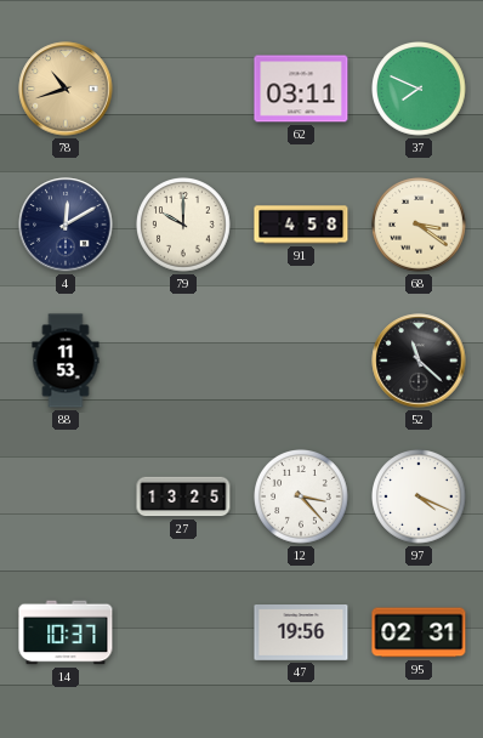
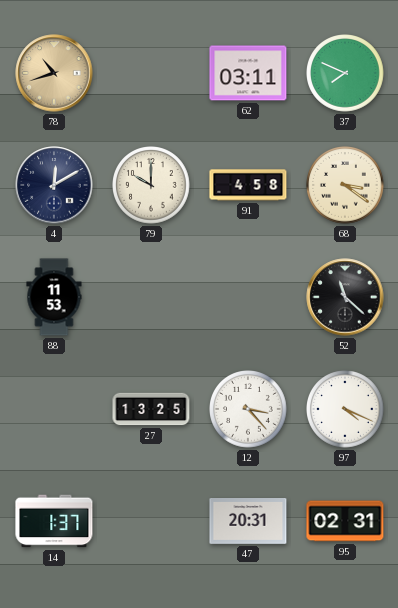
14: 10:37 -> 1:37 (54, 521)
47: 19:56 -> 20:31 (248, 522)
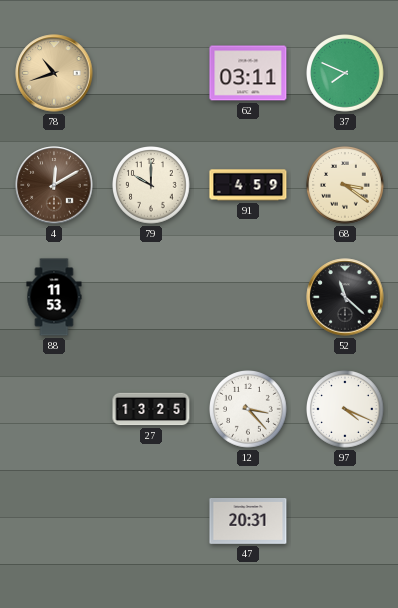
4 dial: navy -> brown (54, 185)
91: 4:58 -> 4:59 (248, 185)
14: 1:37 -> none (54, 521)
95: 02:31 -> none (345, 521)
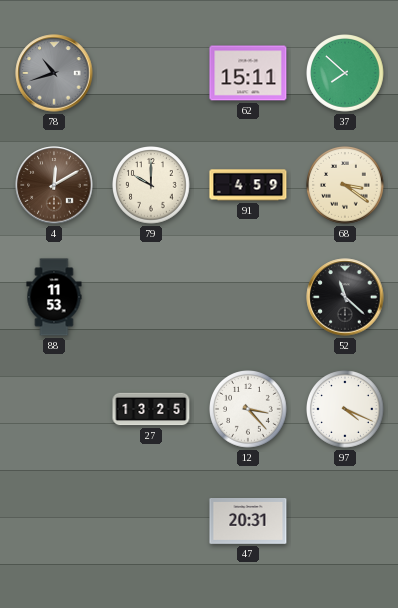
78 dial: champagne -> grey (54, 73)
62: 03:11 -> 15:11 (248, 73)
37: 7:49 -> 7:52 (346, 74)
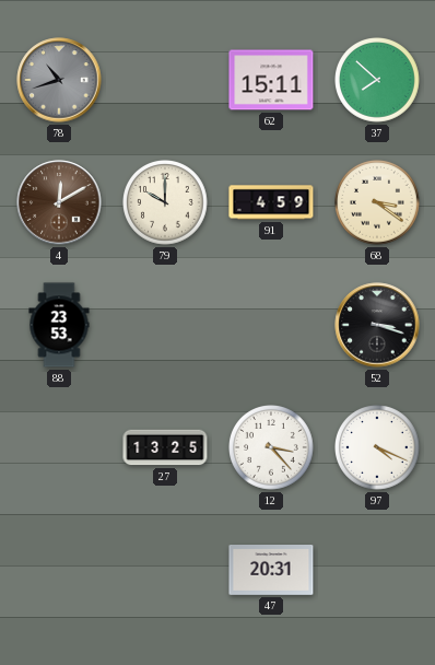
88: 11:53 -> 23:53 (59, 325)
52: 11:22 -> 3:18 (377, 325)
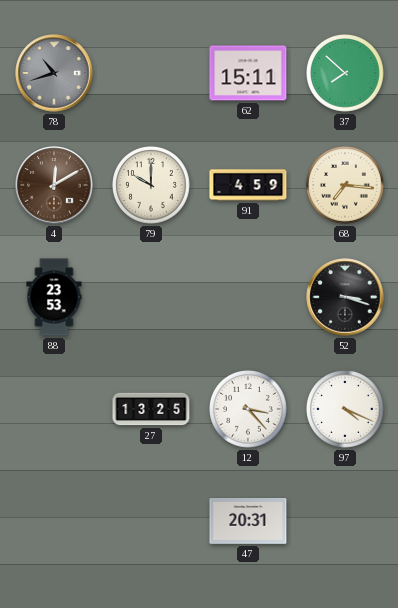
68: 3:21 -> 7:16 (346, 186)
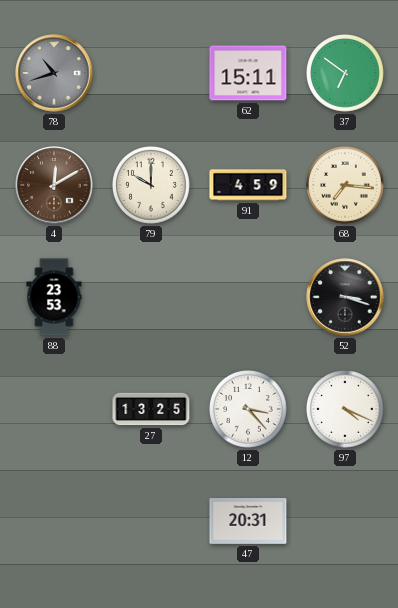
37: 7:52 -> 6:51 (346, 74)
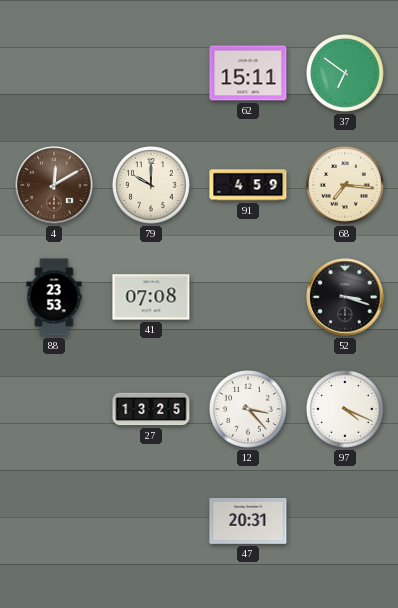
78: 10:42 -> none (54, 73)
41: none -> 07:08 (151, 297)
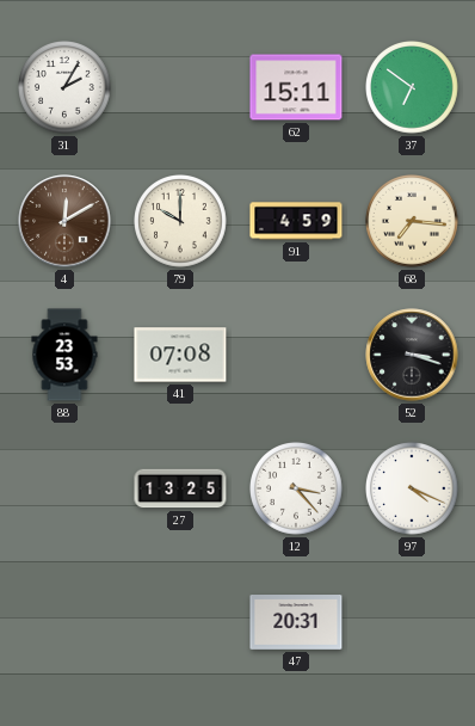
31: none -> 2:05 (66, 88)
